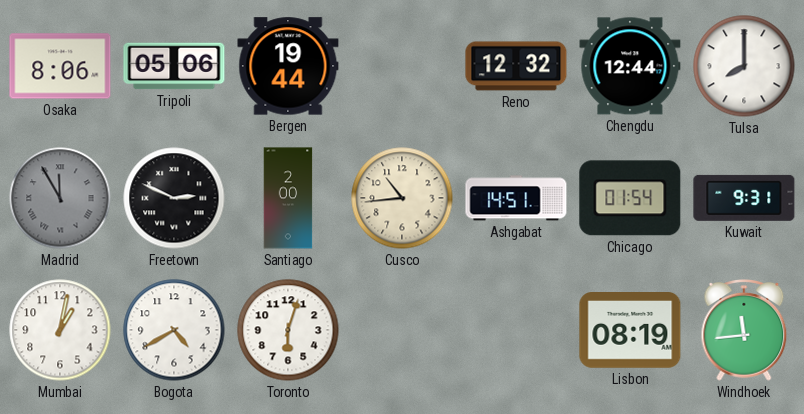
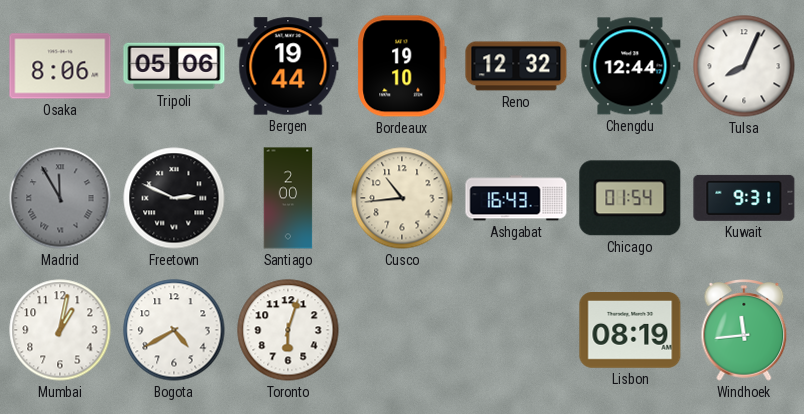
Bordeaux: none -> 19:10 (402, 66)
Tulsa: 8:00 -> 8:04 (744, 66)
Ashgabat: 14:51 -> 16:43 (516, 198)
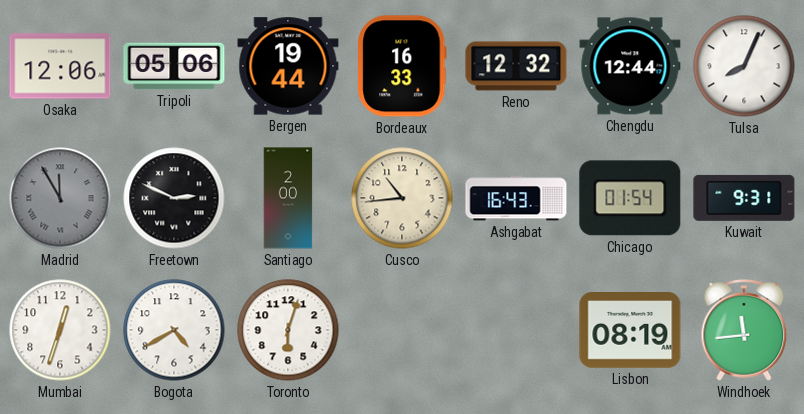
Osaka: 8:06 -> 12:06 (60, 66)
Bordeaux: 19:10 -> 16:33 (402, 66)
Mumbai: 1:02 -> 12:33 (60, 330)
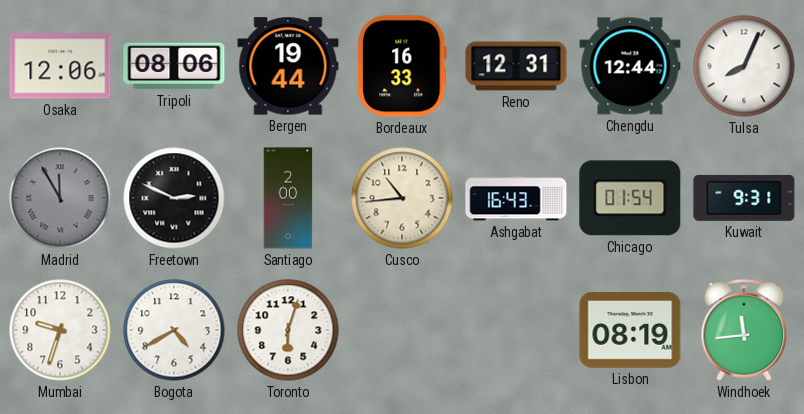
Tripoli: 05:06 -> 08:06 (174, 66)
Reno: 12:32 -> 12:31 (516, 66)
Mumbai: 12:33 -> 9:33 (60, 330)
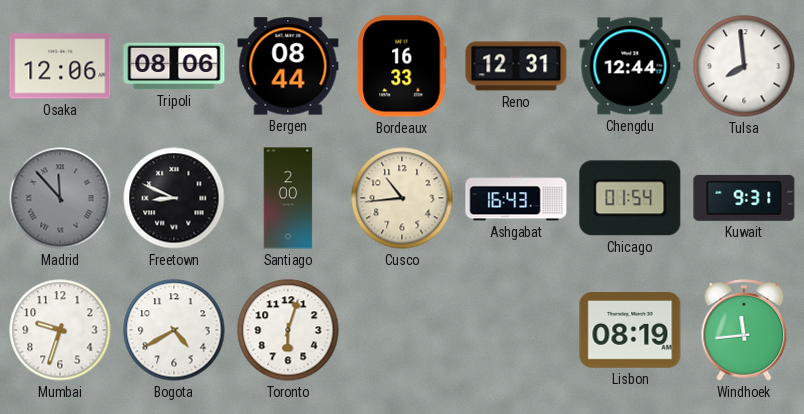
Bergen: 19:44 -> 08:44 (288, 66)
Tulsa: 8:04 -> 7:59 (744, 66)
Madrid: 11:55 -> 11:53 (60, 198)
Freetown: 2:49 -> 8:49 (174, 198)
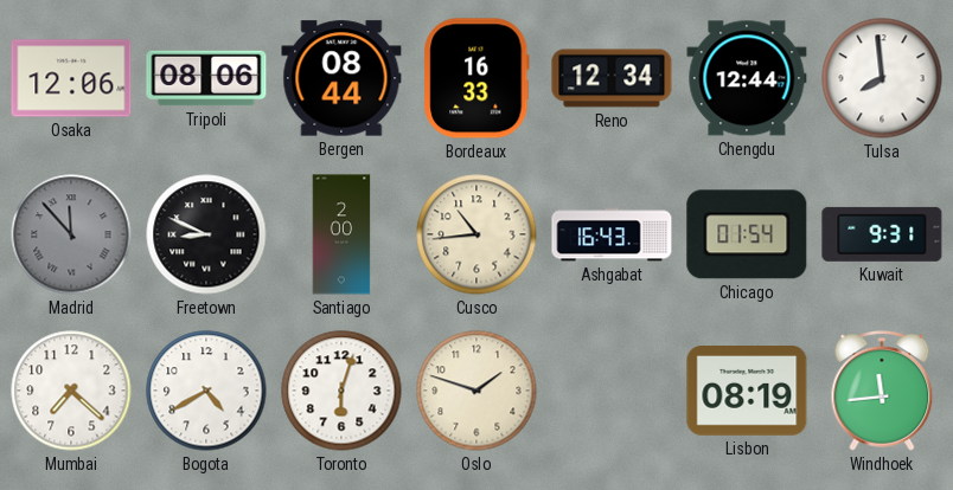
Reno: 12:31 -> 12:34 (612, 78)
Mumbai: 9:33 -> 7:22 (71, 391)
Oslo: none -> 1:48 (476, 391)
